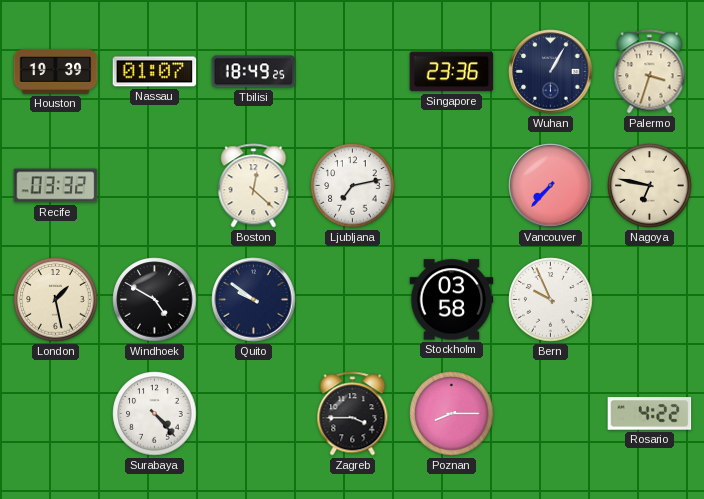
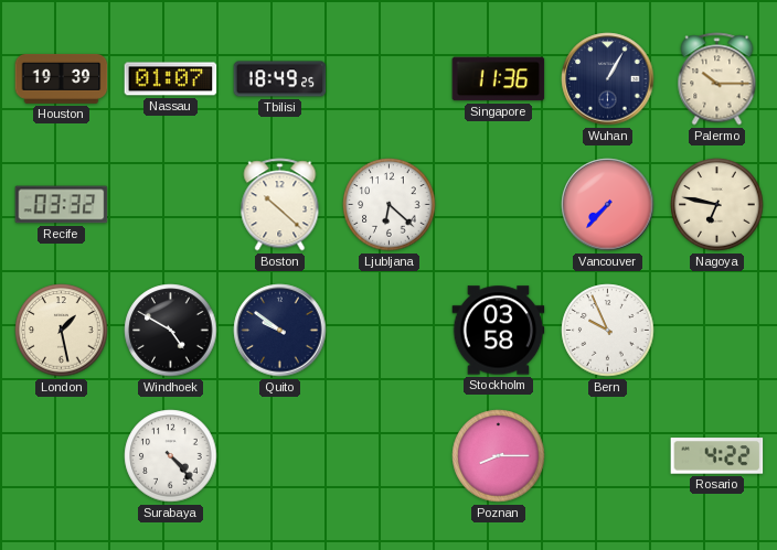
Singapore: 23:36 -> 11:36 (499, 79)
Palermo: 3:33 -> 10:15 (717, 79)
Boston: 12:22 -> 10:22 (280, 205)
Ljubljana: 7:13 -> 6:22 (390, 205)
Zagreb: 3:45 -> none (353, 414)
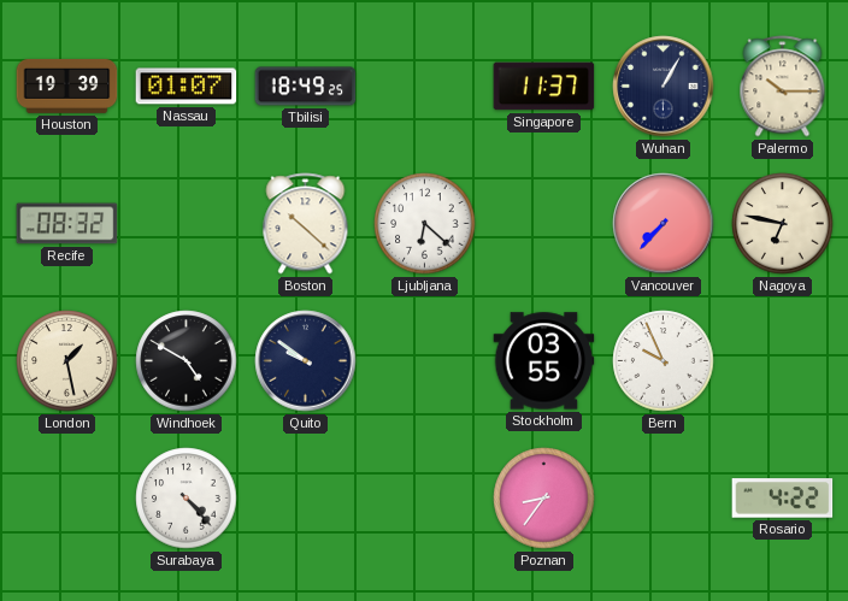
Singapore: 11:36 -> 11:37 (544, 87)
Recife: 03:32 -> 08:32 (67, 224)
Stockholm: 03:58 -> 03:55 (544, 361)
Poznan: 8:15 -> 8:36 (544, 499)
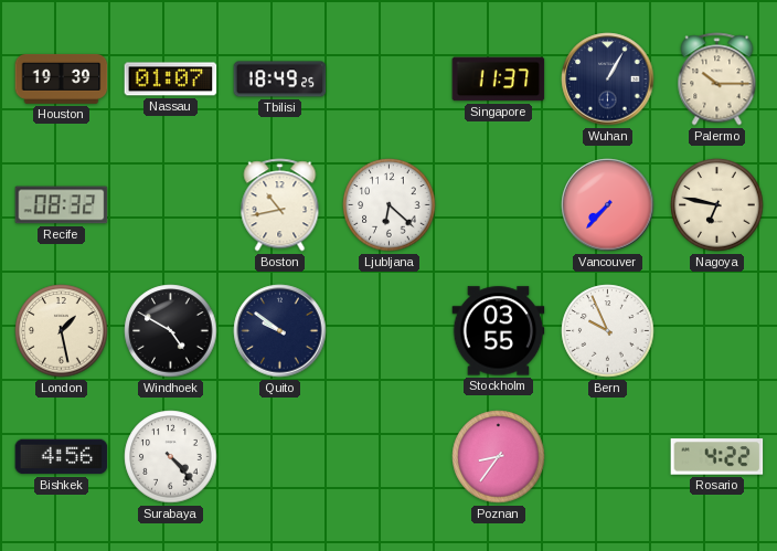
Boston: 10:22 -> 10:43 (280, 205)
Bishkek: none -> 4:56 (62, 457)
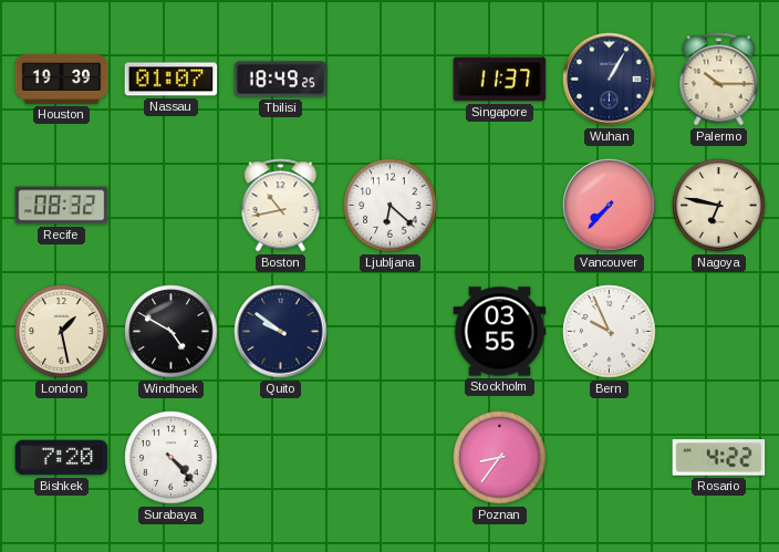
Bishkek: 4:56 -> 7:20 (62, 458)
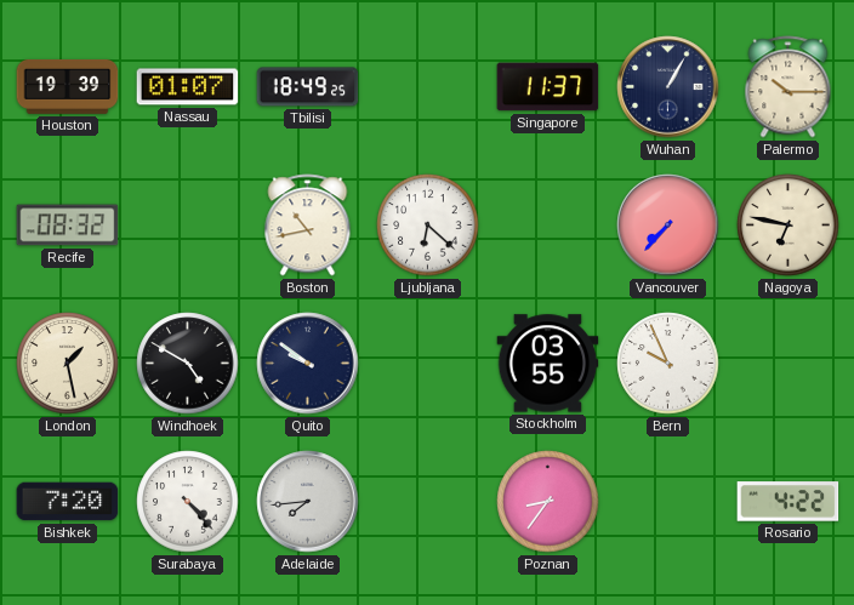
Adelaide: none -> 7:44 (308, 502)
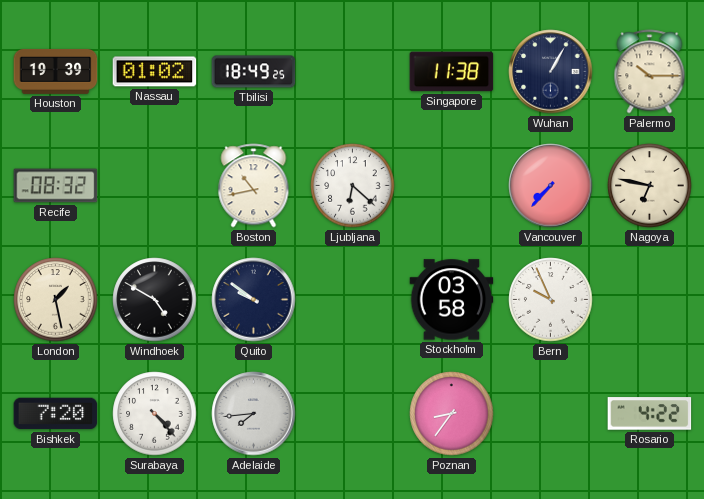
Nassau: 01:07 -> 01:02 (155, 72)
Singapore: 11:37 -> 11:38 (452, 72)
Stockholm: 03:55 -> 03:58 (452, 300)
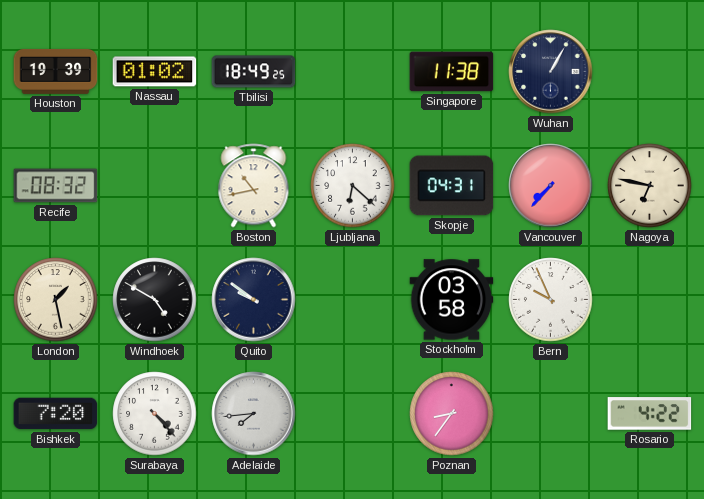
Palermo: 10:15 -> none (650, 72)
Skopje: none -> 04:31 (452, 186)
